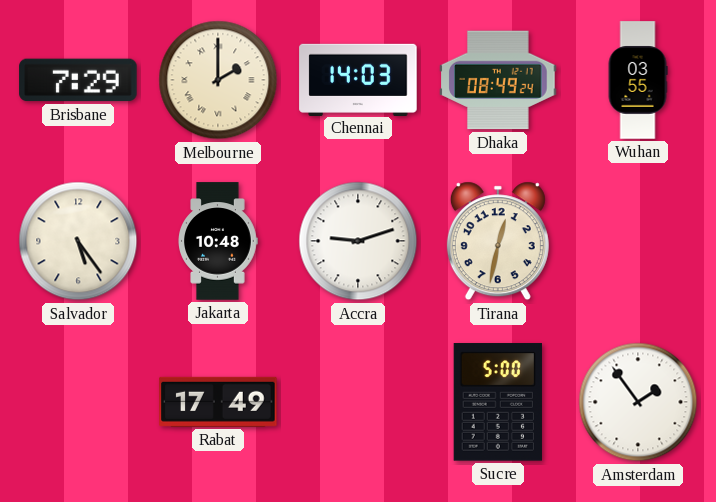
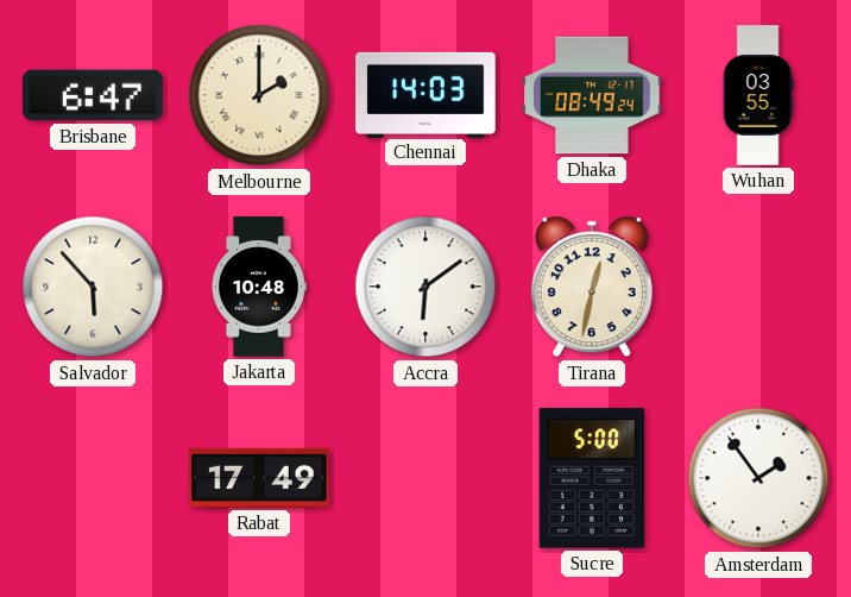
Brisbane: 7:29 -> 6:47 (93, 95)
Salvador: 5:24 -> 5:53 (93, 287)
Accra: 9:12 -> 6:09 (425, 287)
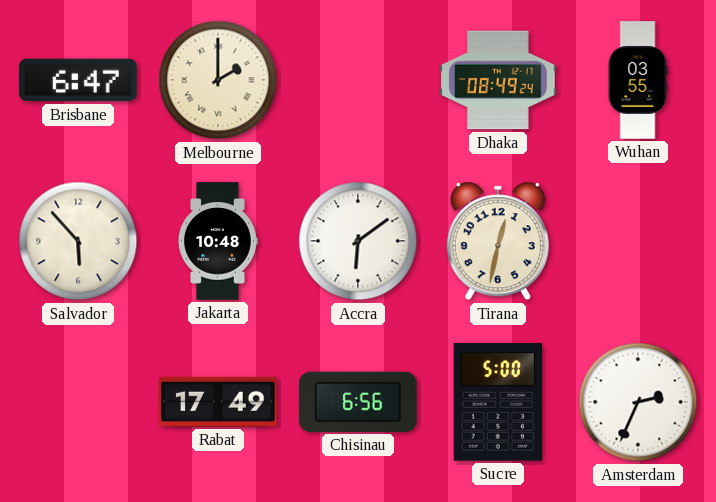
Chennai: 14:03 -> none (425, 94)
Chisinau: none -> 6:56 (358, 402)
Amsterdam: 1:54 -> 2:34 (638, 402)
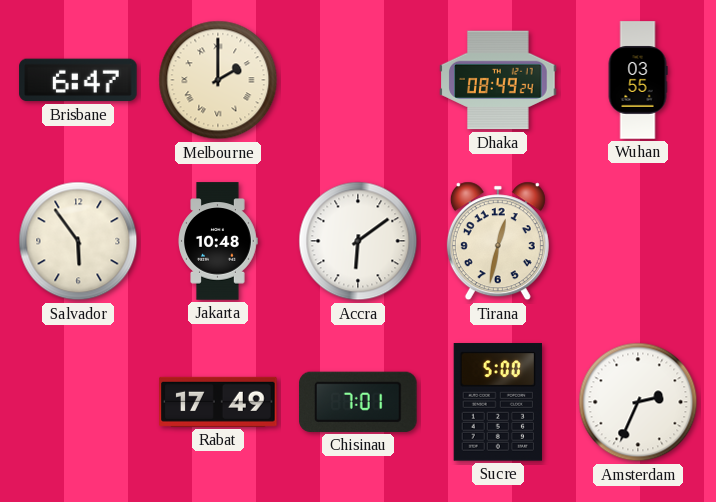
Salvador: 5:53 -> 5:54 (78, 241)
Chisinau: 6:56 -> 7:01 (358, 402)
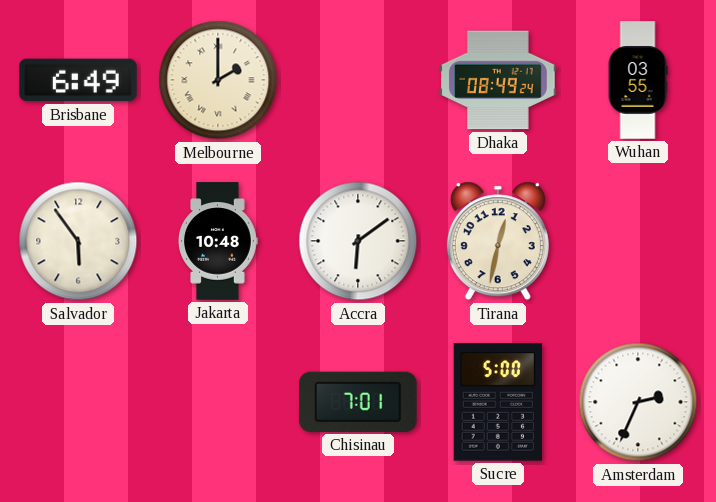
Brisbane: 6:47 -> 6:49 (78, 80)
Rabat: 17:49 -> none (218, 402)
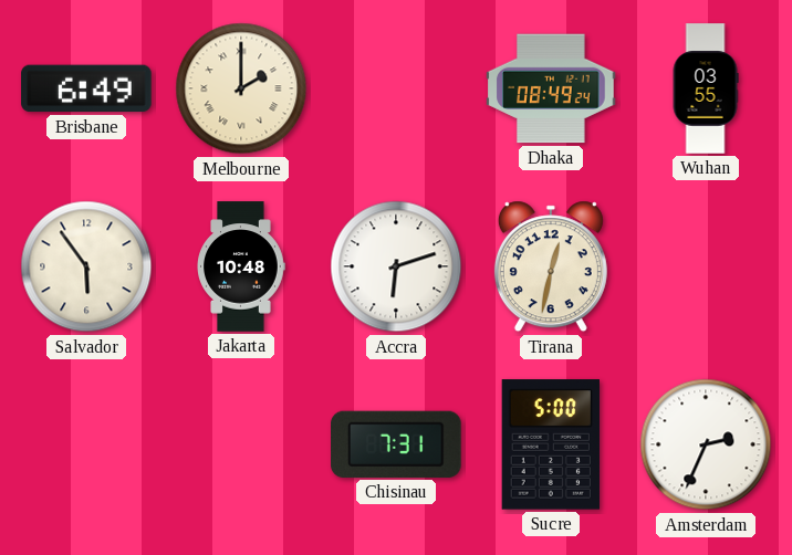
Accra: 6:09 -> 6:12 (396, 266)
Chisinau: 7:01 -> 7:31 (396, 444)
